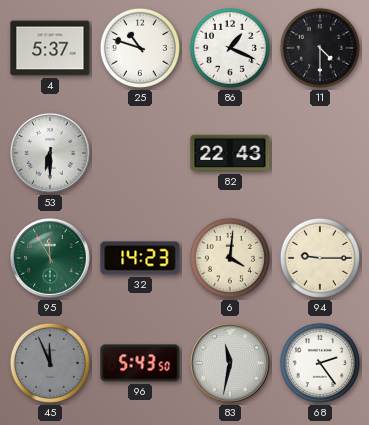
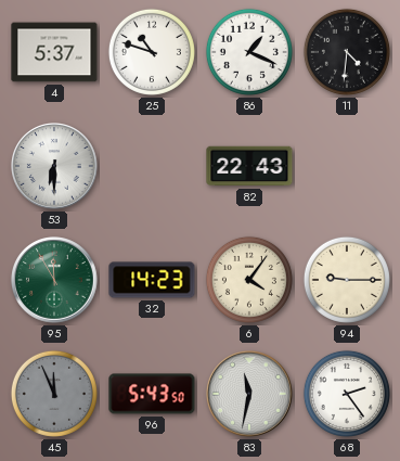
11: 4:30 -> 4:31 (347, 52)
6: 4:01 -> 4:06 (249, 280)
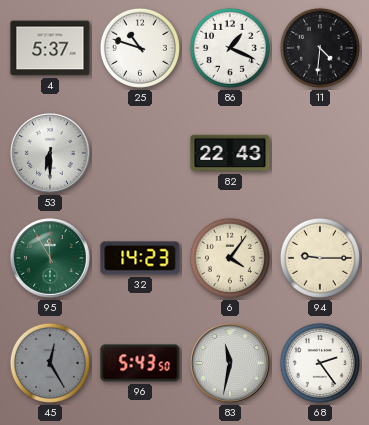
45: 11:56 -> 12:25 (50, 363)
